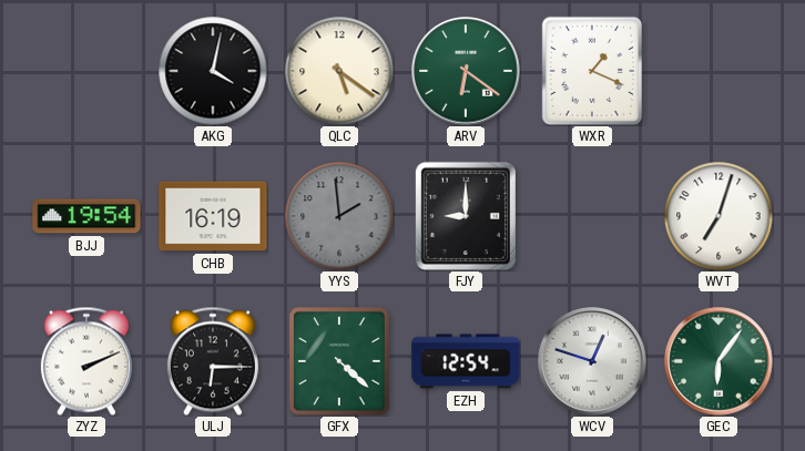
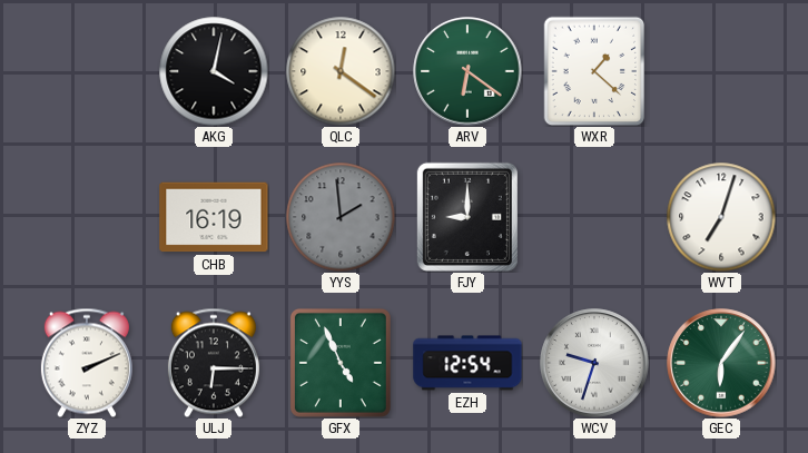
QLC: 5:21 -> 12:21 (341, 71)
WXR: 1:19 -> 1:22 (594, 71)
BJJ: 19:54 -> none (86, 216)
GFX: 4:22 -> 4:56 (341, 363)
WCV: 12:48 -> 9:33 (594, 363)
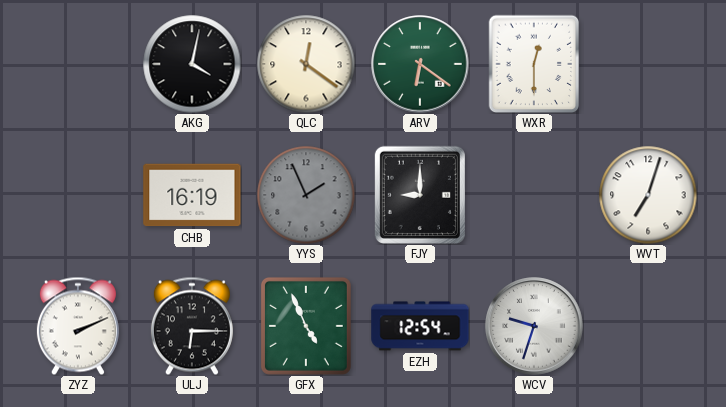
WXR: 1:22 -> 12:30 (534, 64)
YYS: 1:59 -> 1:56 (306, 195)
GEC: 6:06 -> none (721, 363)
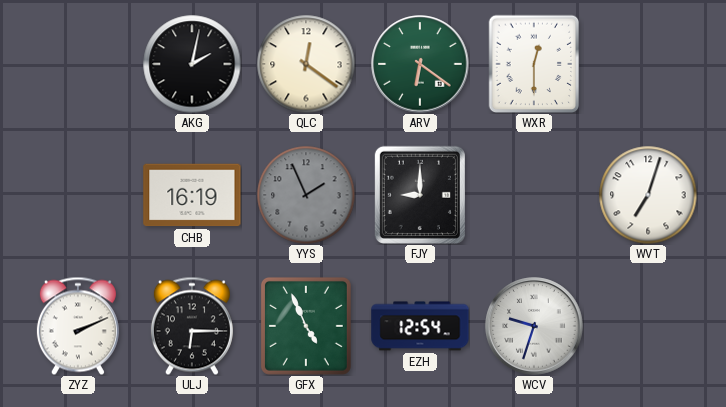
AKG: 4:02 -> 2:02 (192, 64)
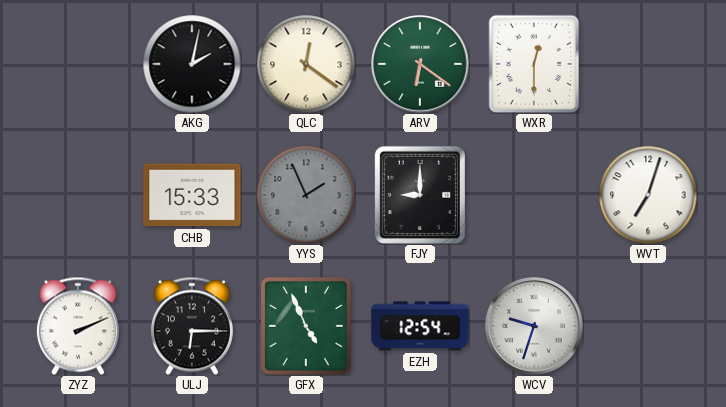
CHB: 16:19 -> 15:33 (192, 195)
